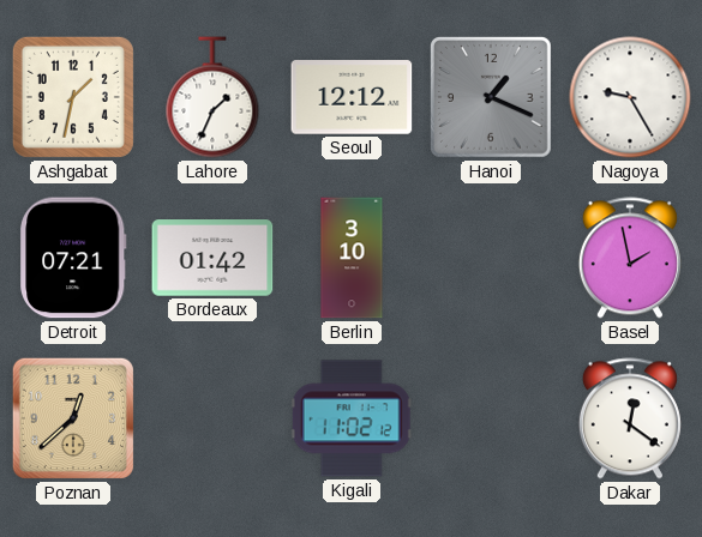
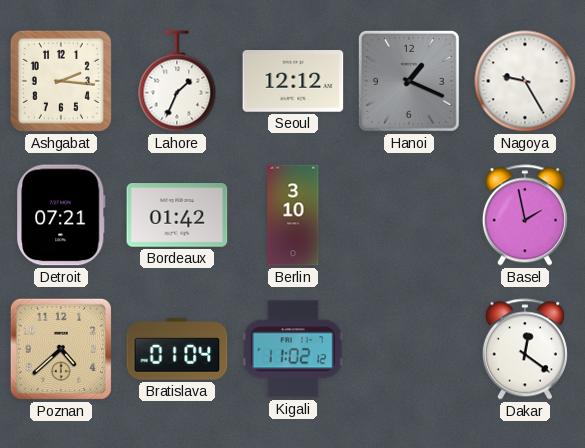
Ashgabat: 1:32 -> 2:16 (61, 81)
Poznan: 12:38 -> 4:38 (61, 349)
Bratislava: none -> 01:04 (177, 349)
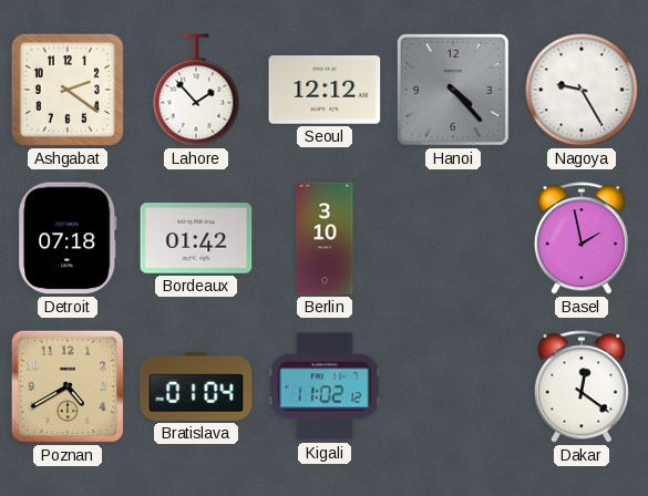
Ashgabat: 2:16 -> 2:21 (68, 90)
Lahore: 1:34 -> 1:53 (196, 90)
Hanoi: 1:19 -> 4:23 (453, 90)
Detroit: 07:21 -> 07:18 (68, 238)
Poznan: 4:38 -> 4:40 (68, 386)
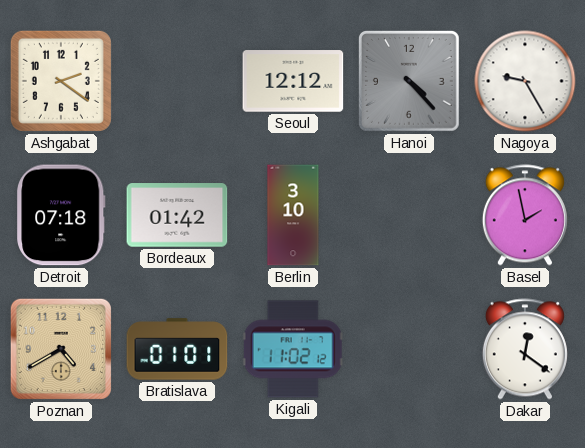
Lahore: 1:53 -> none (196, 90)
Bratislava: 01:04 -> 01:01 (177, 349)
